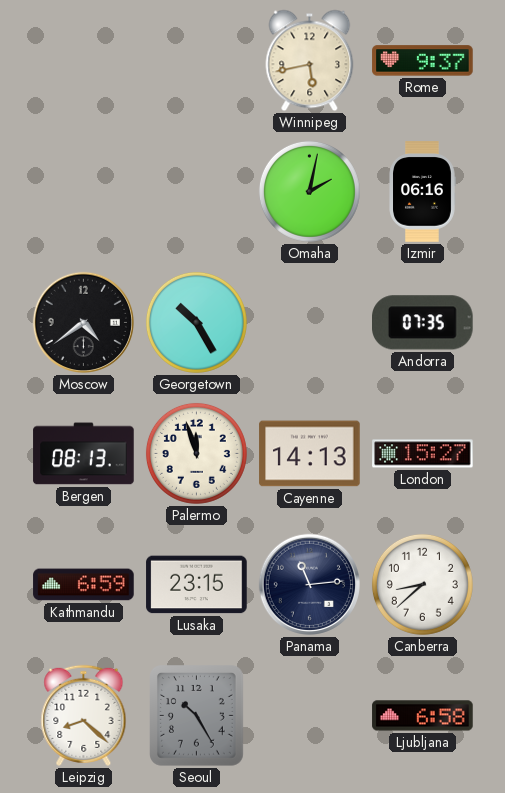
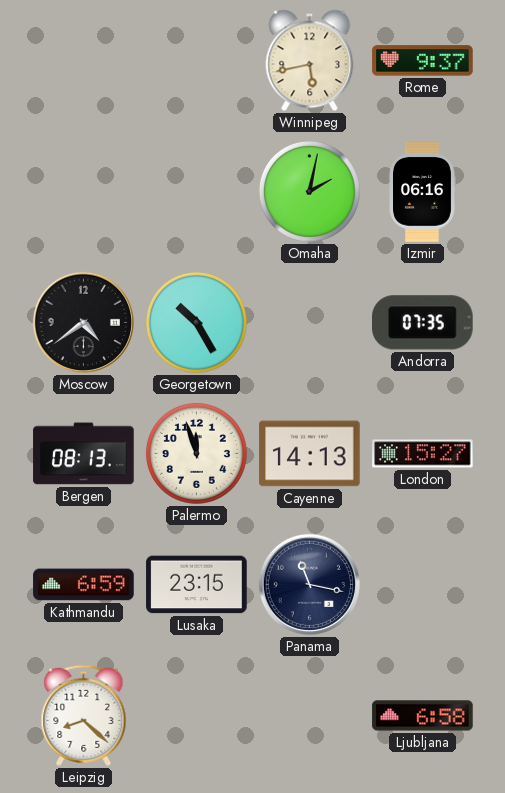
Panama: 11:14 -> 11:17 (309, 584)
Canberra: 8:38 -> none (422, 584)
Seoul: 10:25 -> none (197, 716)
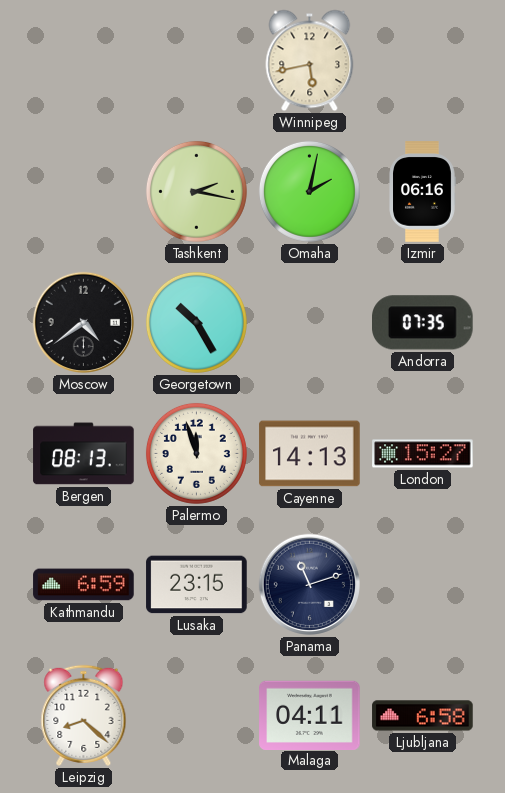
Rome: 9:37 -> none (423, 61)
Tashkent: none -> 2:17 (196, 191)
Panama: 11:17 -> 11:12 (309, 584)
Malaga: none -> 04:11 (310, 715)
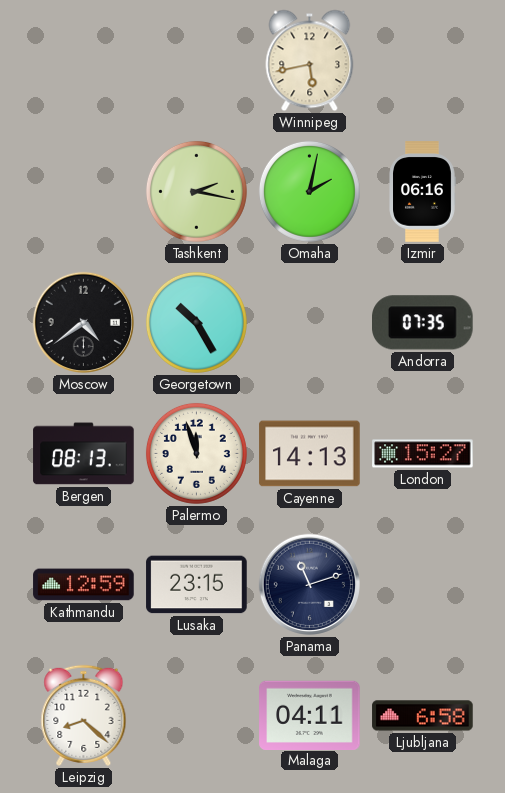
Kathmandu: 6:59 -> 12:59 (84, 585)
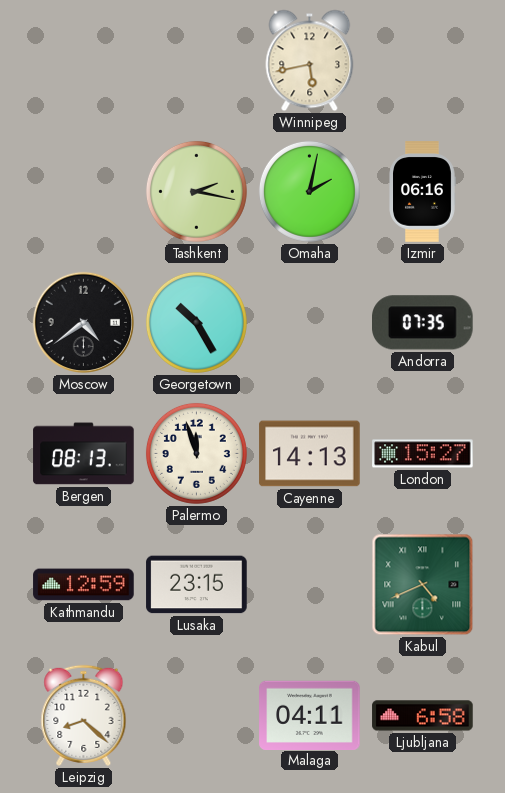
Panama: 11:12 -> none (309, 584)
Kabul: none -> 4:41 (423, 585)
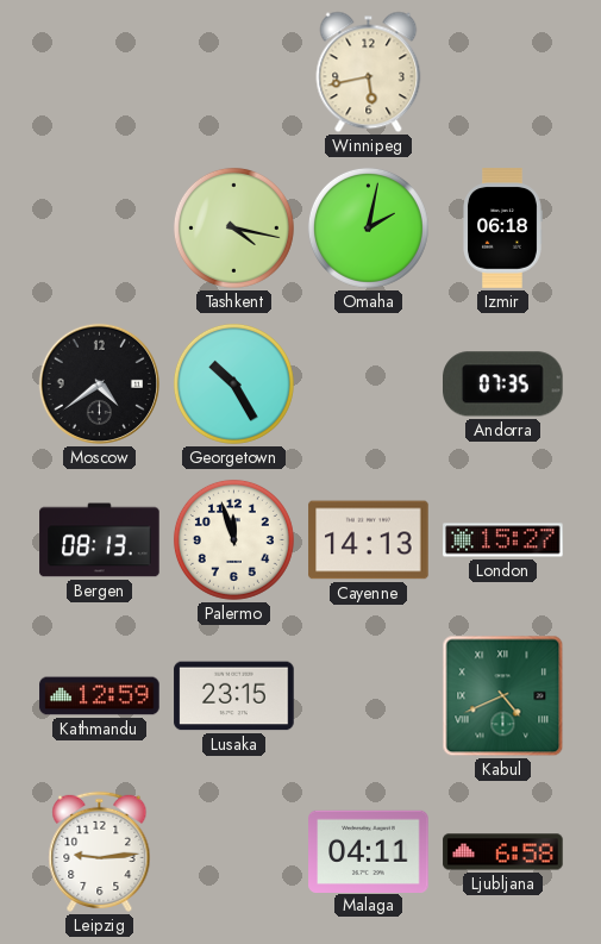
Tashkent: 2:17 -> 4:17 (233, 227)
Izmir: 06:16 -> 06:18 (502, 229)
Leipzig: 8:22 -> 9:14 (100, 851)
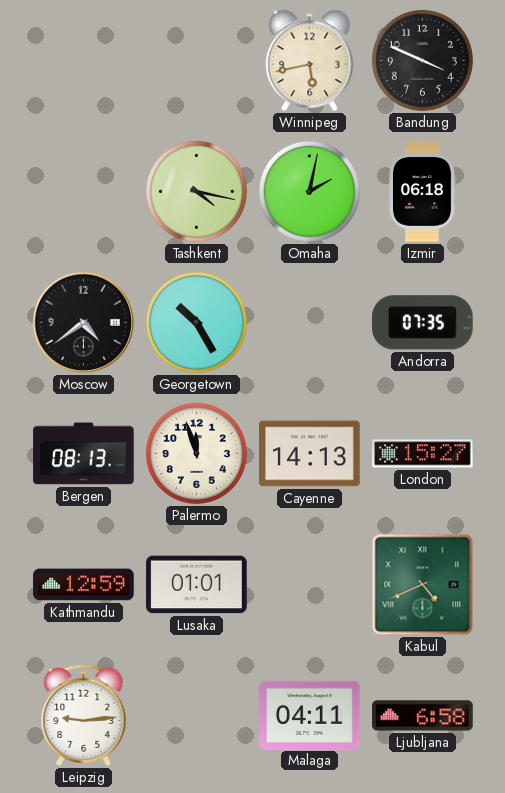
Bandung: none -> 3:49 (422, 60)
Lusaka: 23:15 -> 01:01 (197, 585)
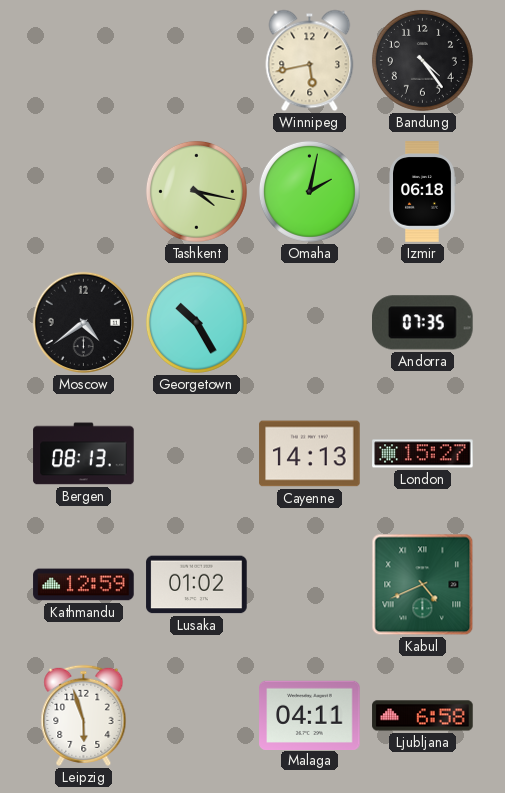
Bandung: 3:49 -> 4:24 (422, 60)
Palermo: 11:57 -> none (196, 453)
Lusaka: 01:01 -> 01:02 (197, 585)
Leipzig: 9:14 -> 5:57 (84, 715)
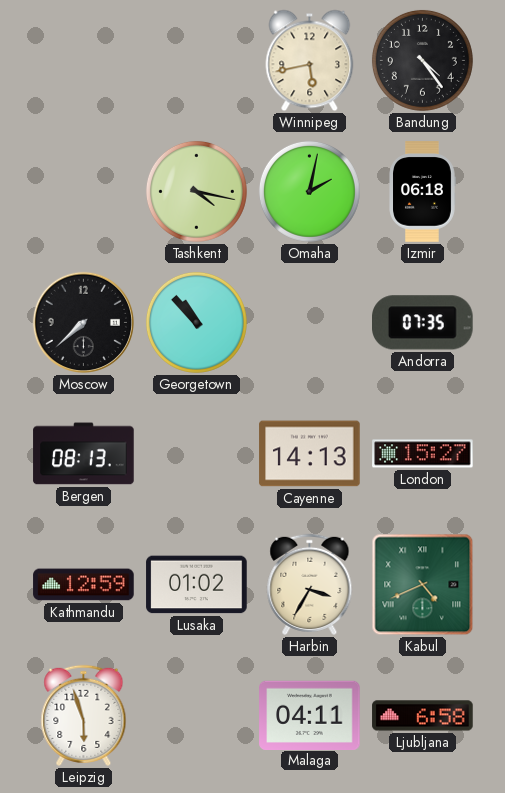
Moscow: 4:39 -> 7:38 (83, 322)
Georgetown: 10:25 -> 10:53 (196, 322)
Harbin: none -> 3:35 (310, 584)
